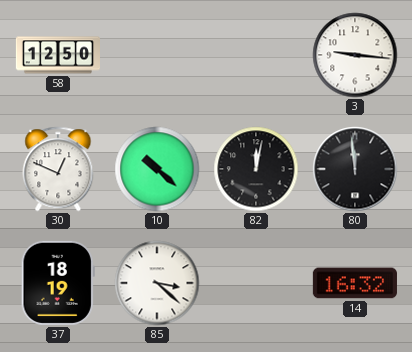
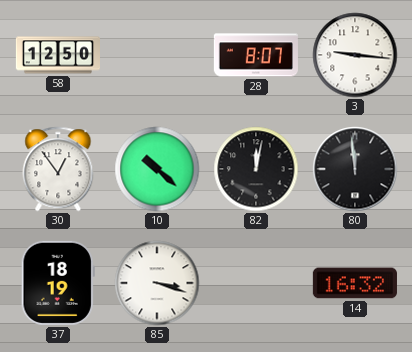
28: none -> 8:07 (256, 55)
30: 12:49 -> 12:54 (58, 169)
85: 3:22 -> 3:18 (157, 283)
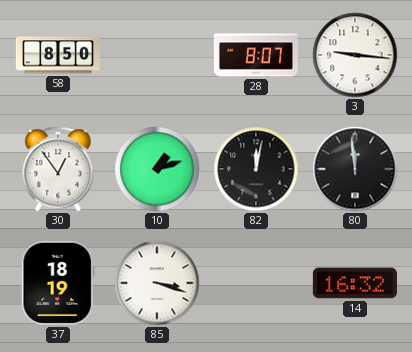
58: 12:50 -> 8:50 (57, 55)
10: 10:22 -> 1:12 (157, 169)
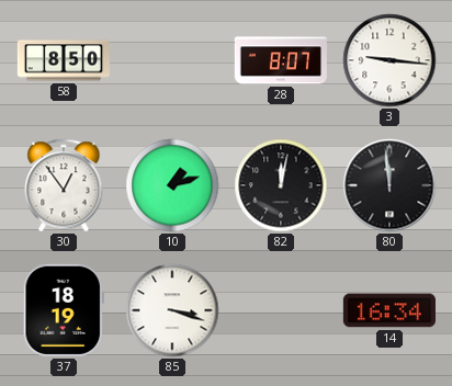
14: 16:32 -> 16:34 (389, 310)
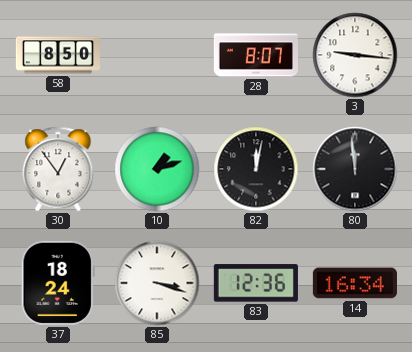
37: 18:19 -> 18:24 (58, 283)
83: none -> 12:36 (256, 283)
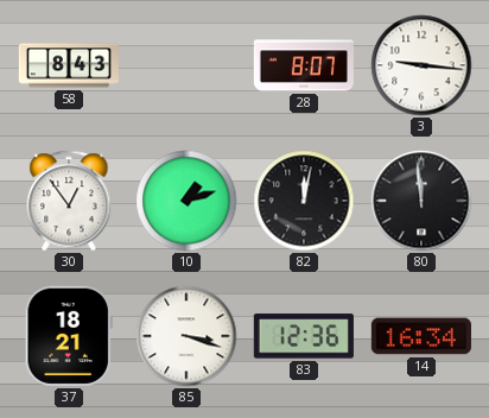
58: 8:50 -> 8:43 (68, 65)
37: 18:24 -> 18:21 (69, 336)
